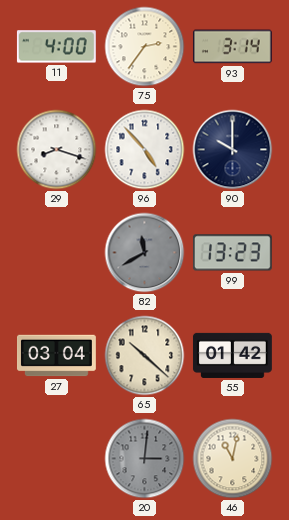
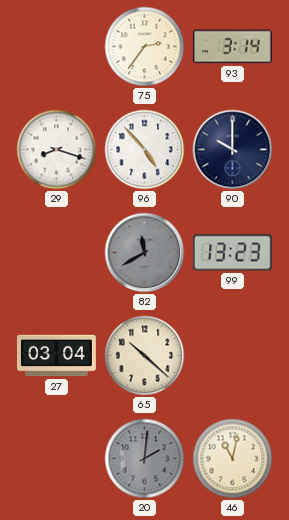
11: 4:00 -> none (56, 47)
55: 01:42 -> none (232, 355)
20: 3:01 -> 2:01 (145, 459)
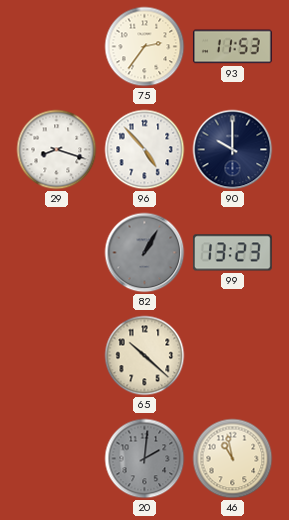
93: 3:14 -> 11:53 (232, 47)
82: 11:40 -> 1:05 (145, 253)
27: 03:04 -> none (57, 356)
46: 11:02 -> 10:58 (233, 459)
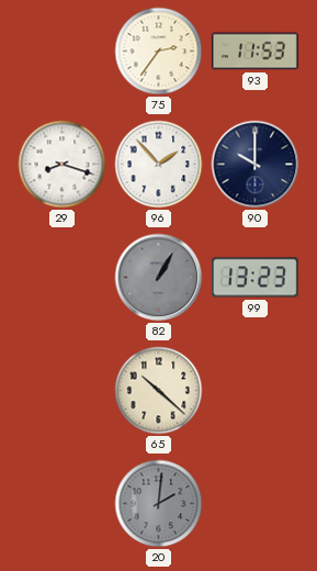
96: 4:53 -> 1:53 (159, 165)
46: 10:58 -> none (233, 459)
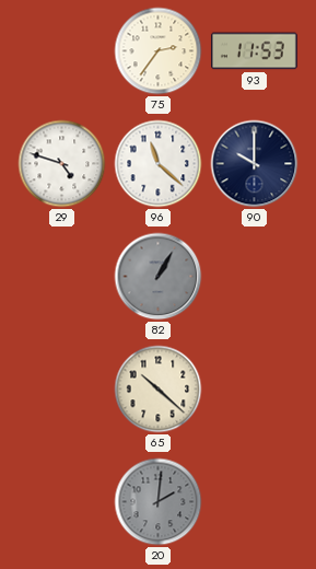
29: 8:18 -> 4:48 (62, 164)
96: 1:53 -> 11:22 (159, 164)
99: 13:23 -> none (254, 278)
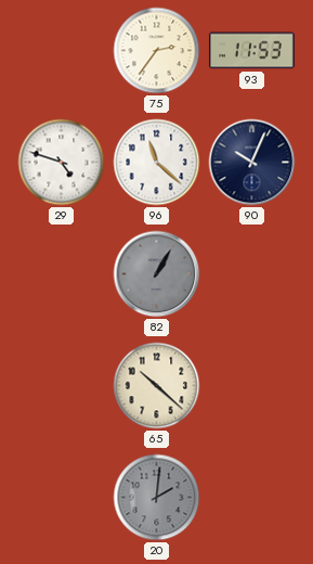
90: 10:00 -> 10:04 (252, 163)
